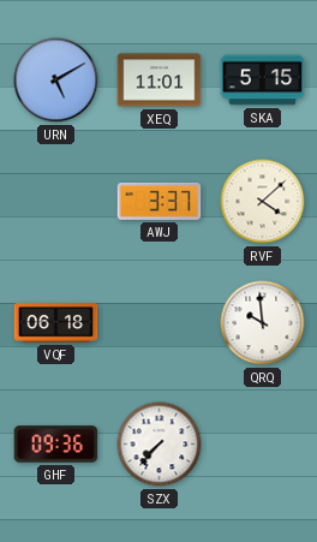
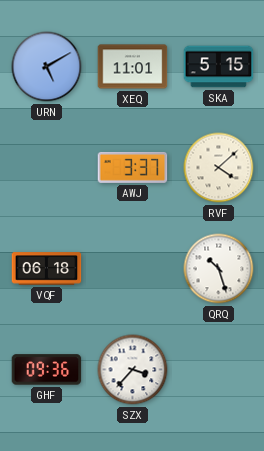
QRQ: 9:59 -> 10:27 (219, 269)
SZX: 7:37 -> 3:37 (133, 370)
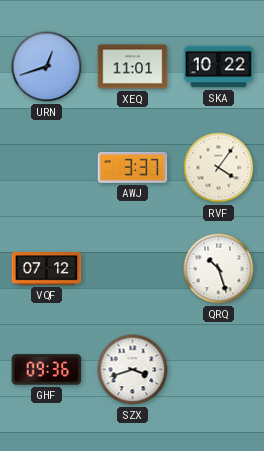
URN: 5:10 -> 12:42 (47, 67)
SKA: 5:15 -> 10:22 (219, 67)
RVF: 4:08 -> 4:06 (219, 168)
VQF: 06:18 -> 07:12 (47, 269)
SZX: 3:37 -> 3:42 (133, 370)
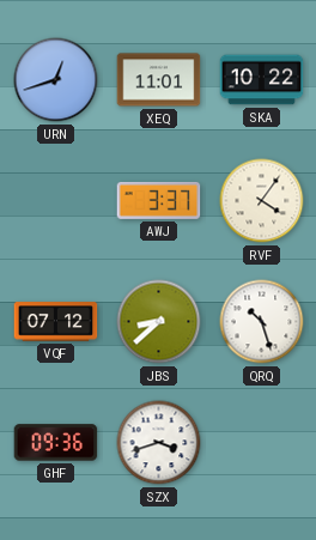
JBS: none -> 8:38 (159, 322)
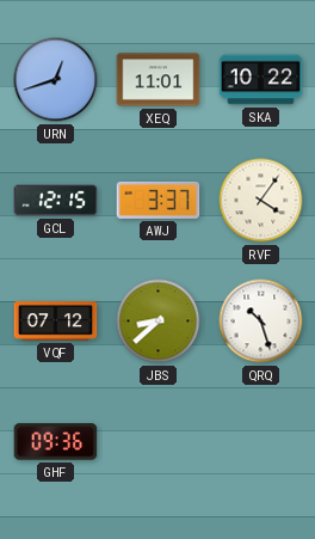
GCL: none -> 12:15 (56, 201)
SZX: 3:42 -> none (159, 443)
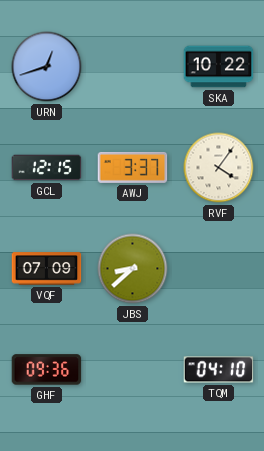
XEQ: 11:01 -> none (159, 80)
VQF: 07:12 -> 07:09 (47, 269)
QRQ: 10:27 -> none (261, 321)
TQM: none -> 04:10 (219, 370)
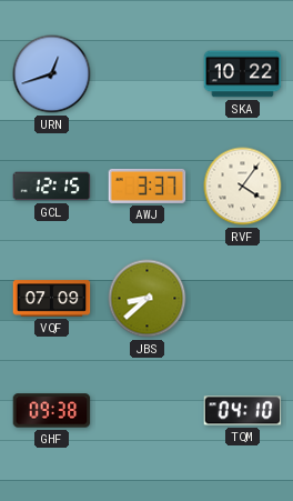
GHF: 09:36 -> 09:38 (52, 411)
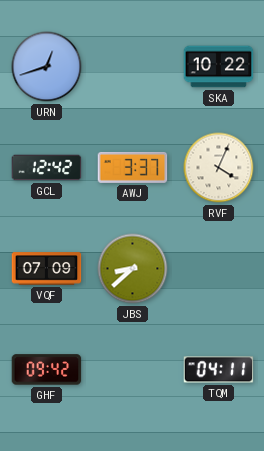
GCL: 12:15 -> 12:42 (47, 168)
RVF: 4:06 -> 4:04 (219, 168)
GHF: 09:38 -> 09:42 (47, 370)
TQM: 04:10 -> 04:11 (219, 370)
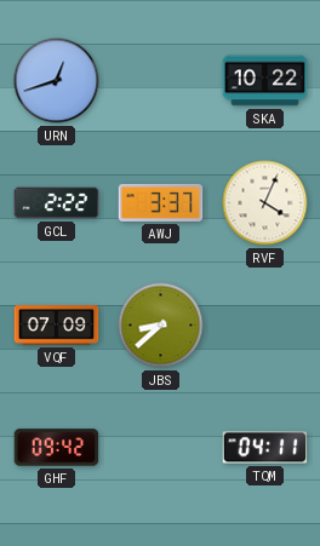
GCL: 12:42 -> 2:22 (57, 203)
